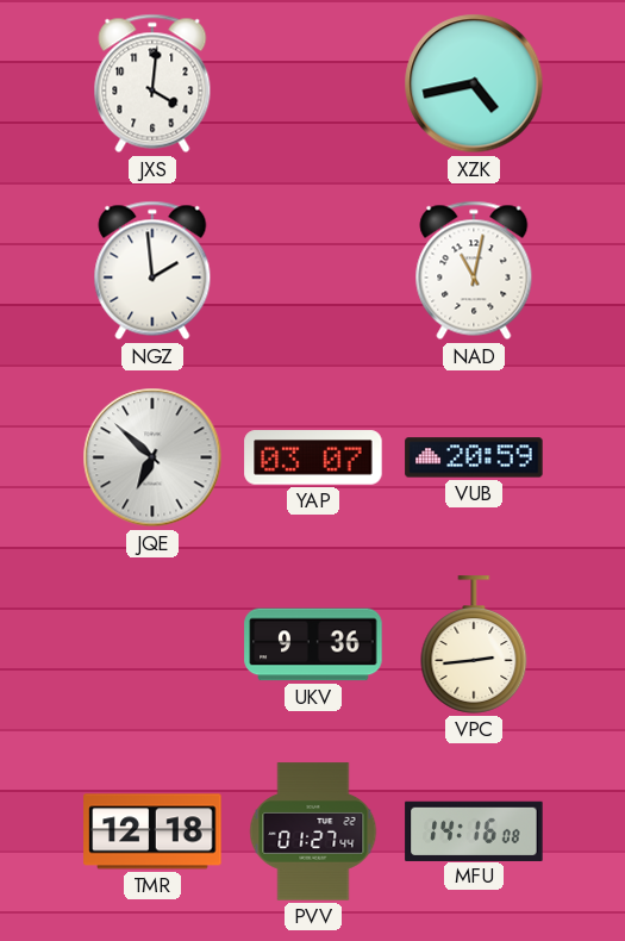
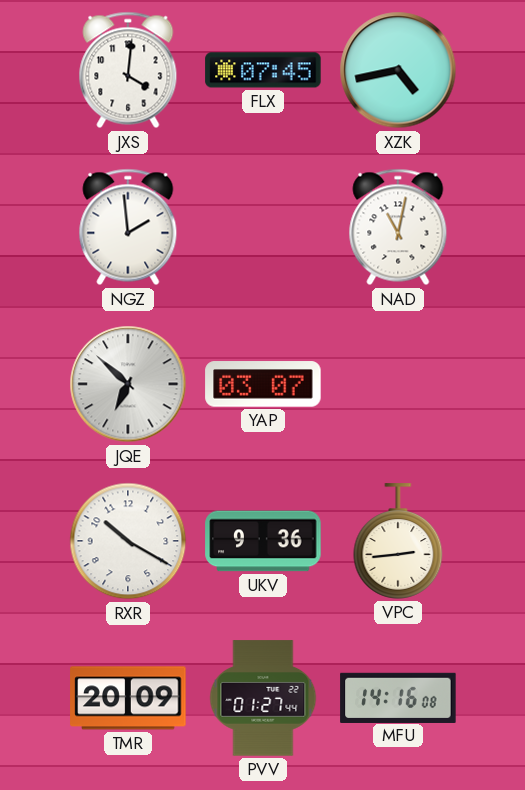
FLX: none -> 07:45 (263, 70)
VUB: 20:59 -> none (474, 457)
RXR: none -> 10:20 (128, 541)
TMR: 12:18 -> 20:09 (128, 698)
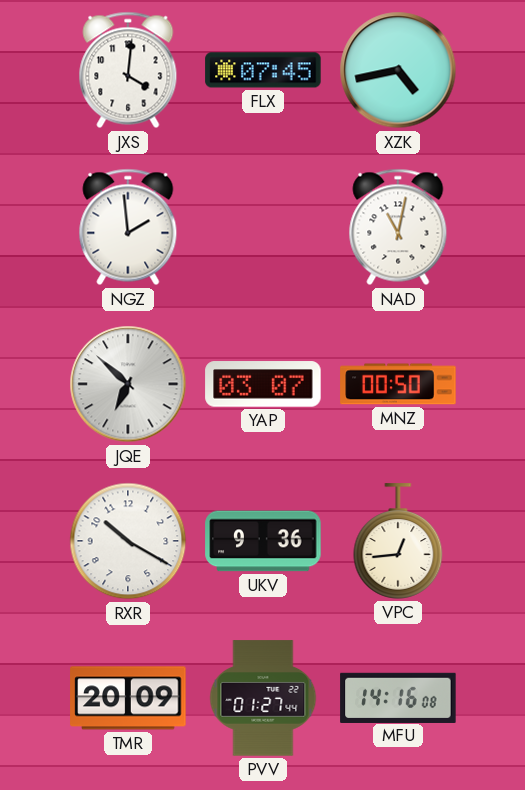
MNZ: none -> 00:50 (398, 384)
VPC: 2:44 -> 12:44 (398, 541)
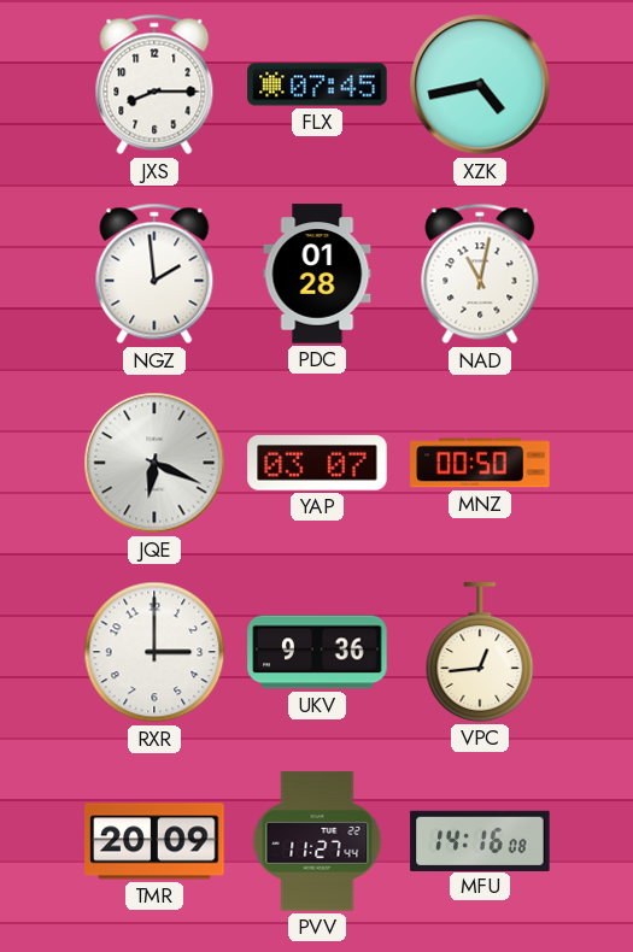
JXS: 4:01 -> 8:15 (154, 84)
PDC: none -> 01:28 (317, 274)
JQE: 6:52 -> 6:19 (154, 463)
RXR: 10:20 -> 3:00 (154, 652)
PVV: 01:27 -> 11:27 (317, 841)
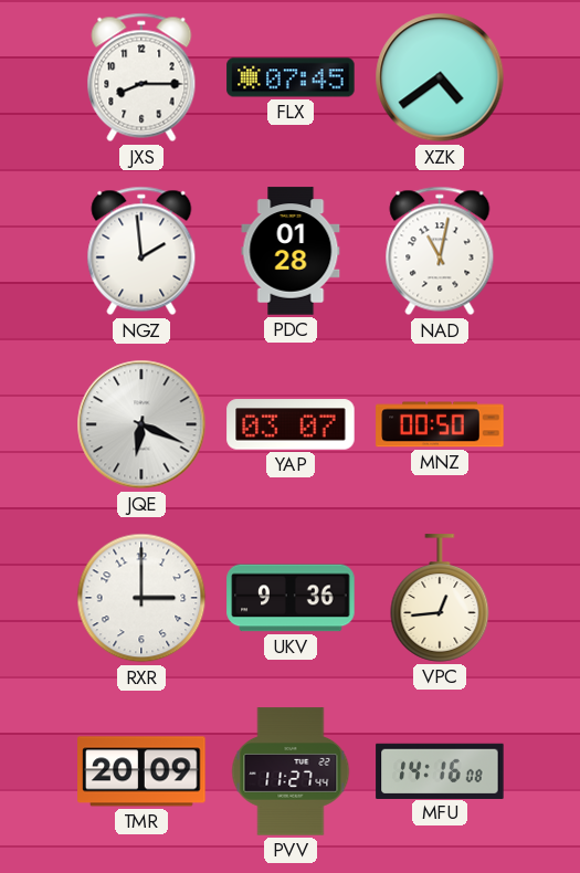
XZK: 4:43 -> 4:39 (440, 77)
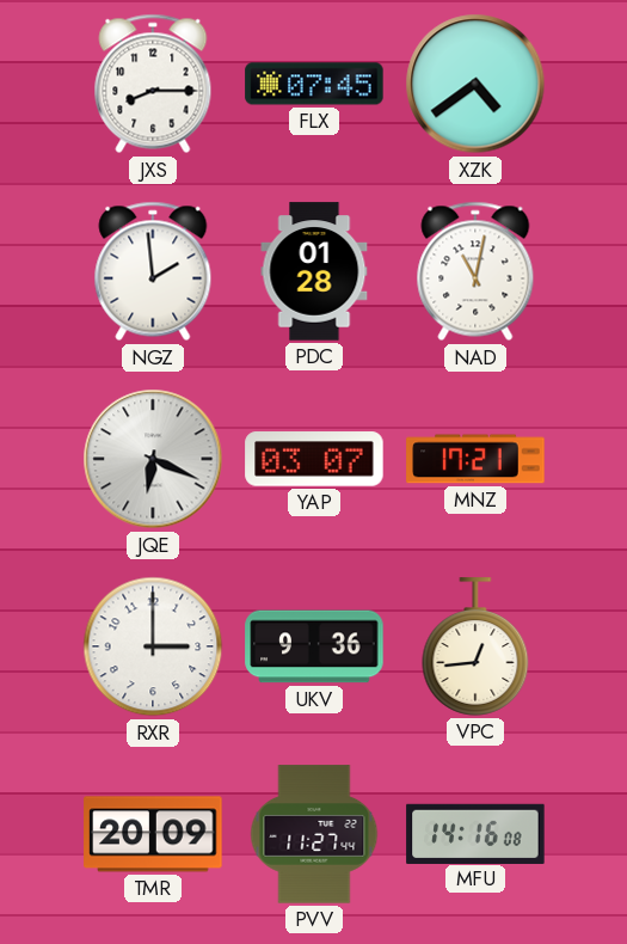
MNZ: 00:50 -> 17:21 (475, 459)
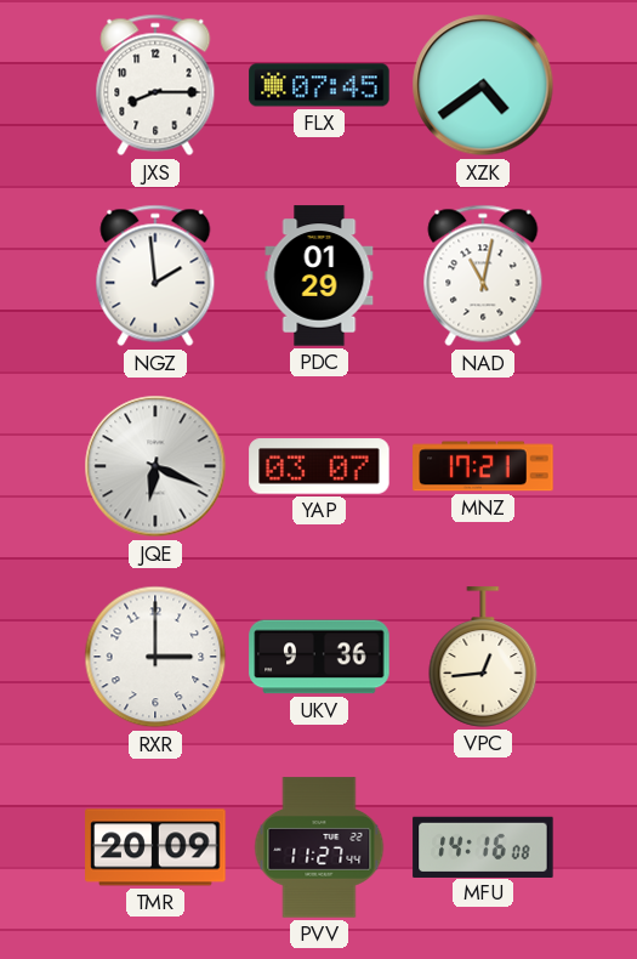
PDC: 01:28 -> 01:29 (319, 276)
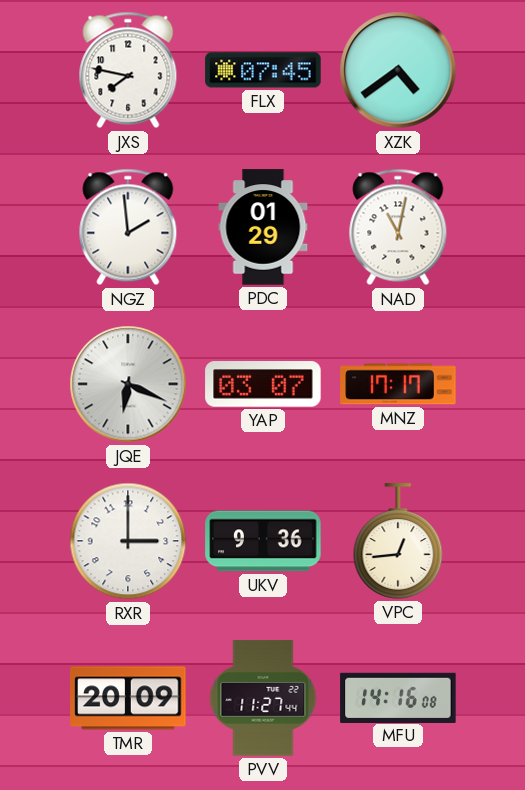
JXS: 8:15 -> 7:47 (128, 70)
MNZ: 17:21 -> 17:17 (398, 384)
